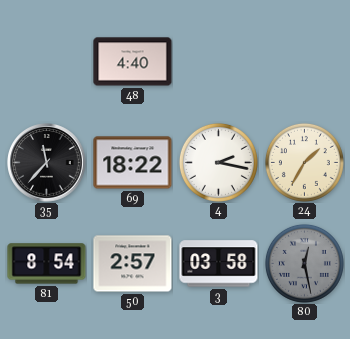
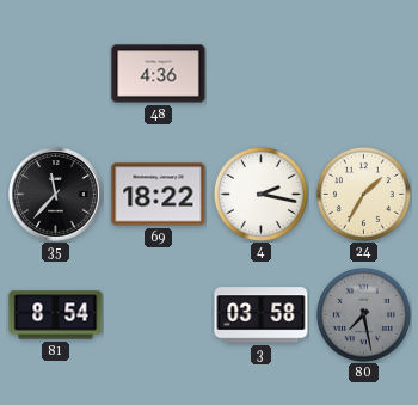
48: 4:40 -> 4:36 (159, 74)
50: 2:57 -> none (133, 264)
80: 12:28 -> 7:28 (363, 314)
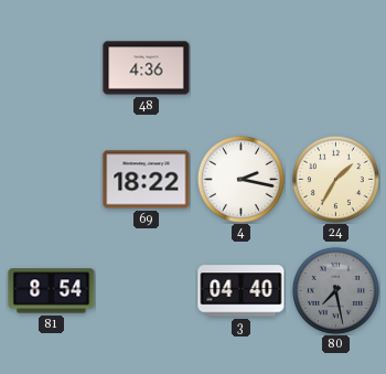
35: 11:37 -> none (56, 195)
3: 03:58 -> 04:40 (242, 291)
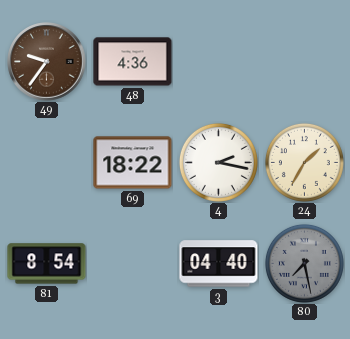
49: none -> 9:36 (47, 62)
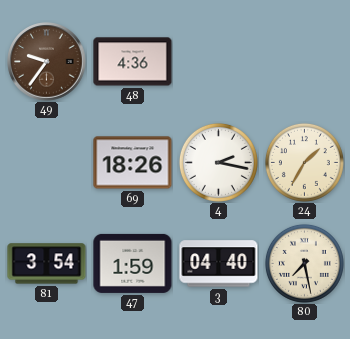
69: 18:22 -> 18:26 (133, 163)
81: 8:54 -> 3:54 (47, 264)
47: none -> 1:59 (133, 263)
80 dial: grey -> cream (304, 263)
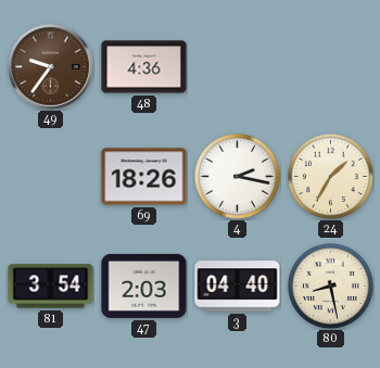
47: 1:59 -> 2:03 (144, 285)
80: 7:28 -> 8:28 (330, 285)
